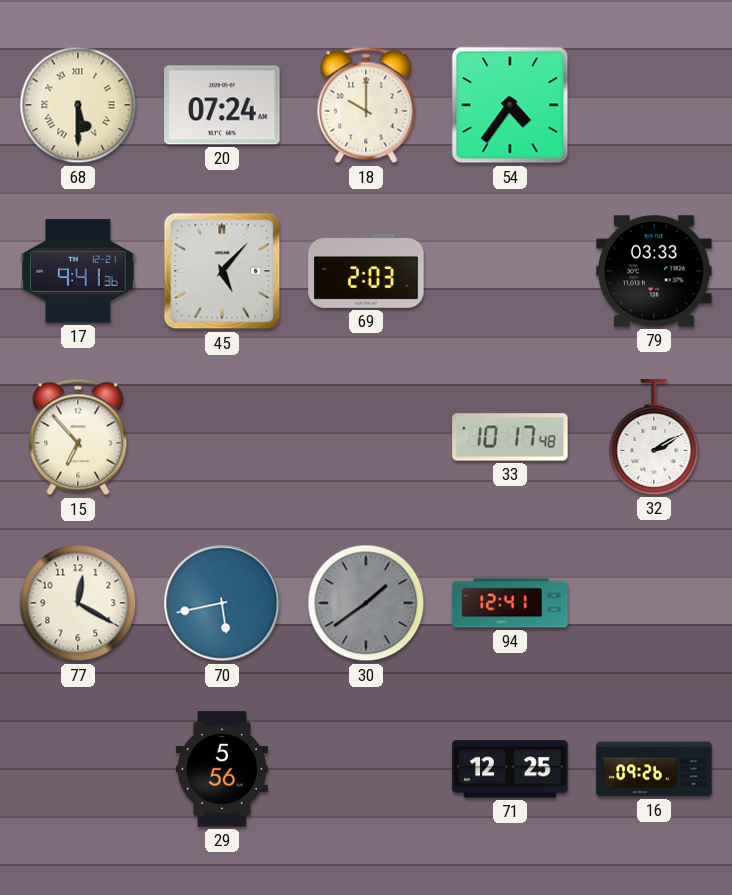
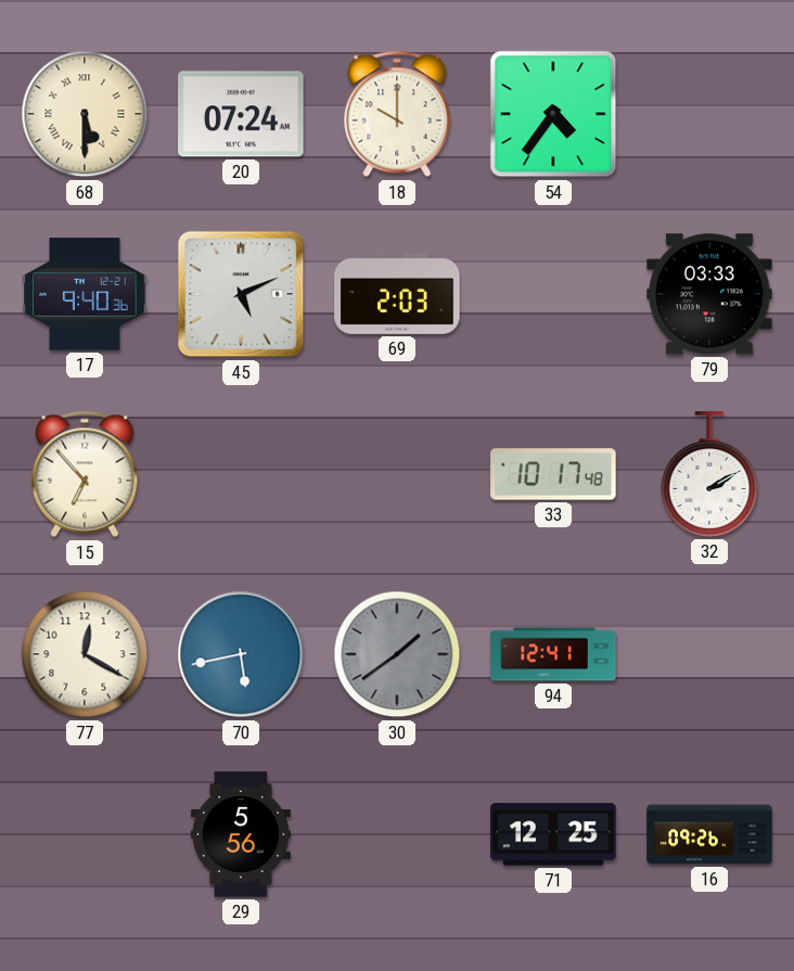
17: 9:41 -> 9:40 (85, 294)
45: 5:07 -> 5:11 (241, 294)
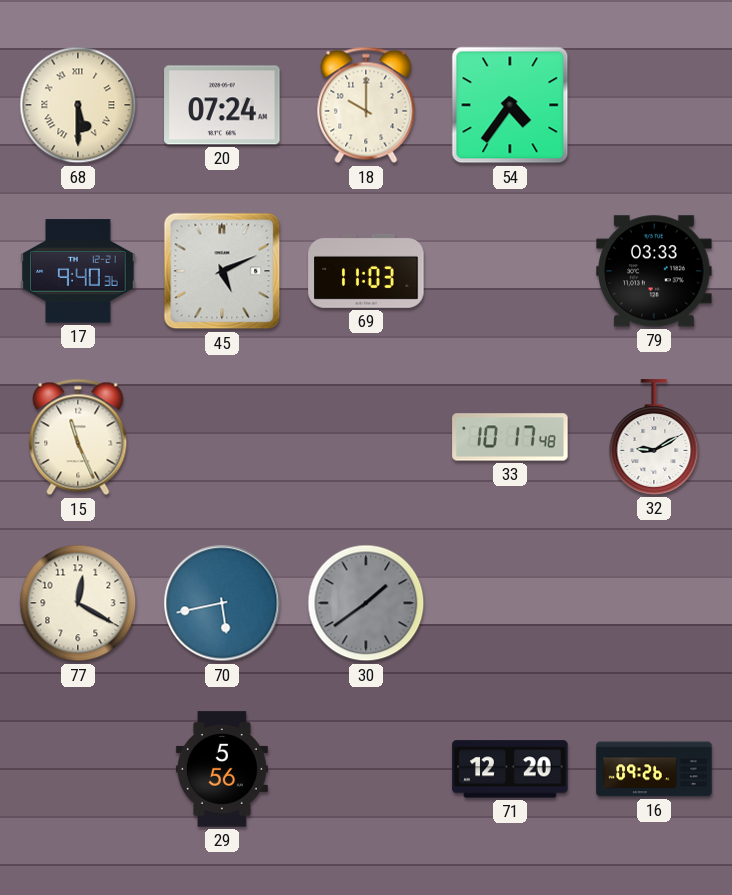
69: 2:03 -> 11:03 (366, 271)
15: 6:53 -> 11:26 (78, 437)
32: 2:10 -> 9:10 (654, 437)
94: 12:41 -> none (553, 654)
71: 12:25 -> 12:20 (510, 769)
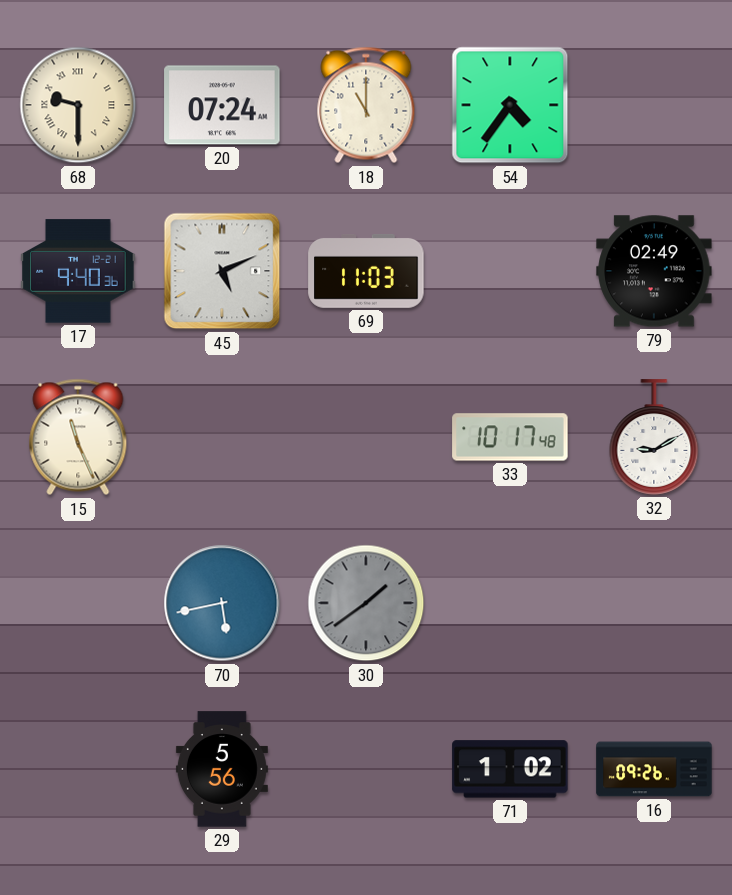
68: 5:30 -> 9:30 (78, 105)
18: 10:00 -> 11:00 (366, 105)
79: 03:33 -> 02:49 (654, 271)
77: 12:20 -> none (78, 603)
71: 12:20 -> 1:02 (510, 769)
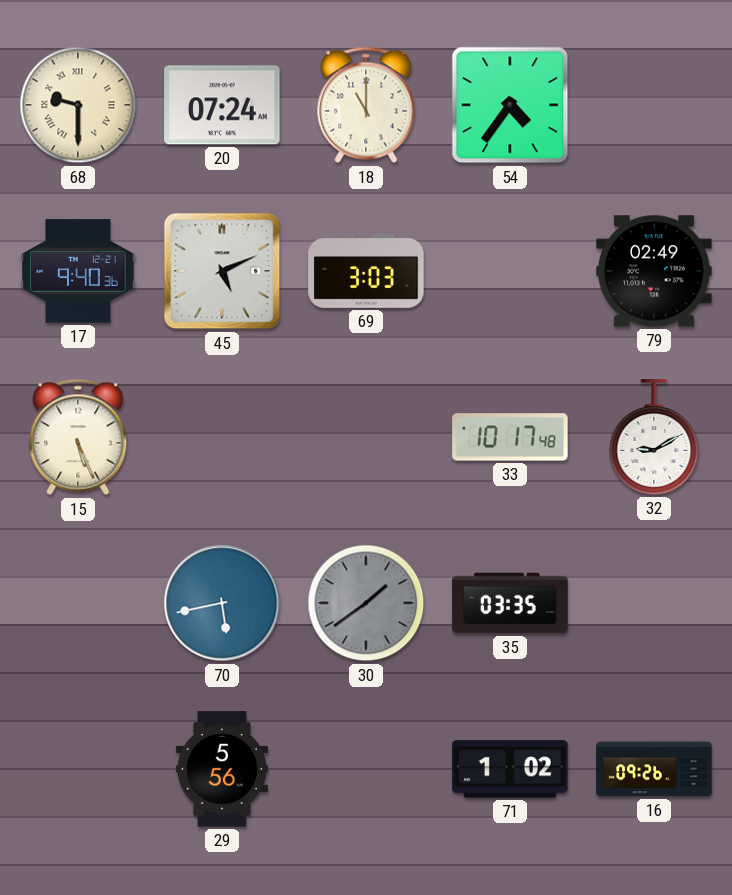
69: 11:03 -> 3:03 (366, 271)
15: 11:26 -> 5:26 (78, 437)
35: none -> 03:35 (510, 603)
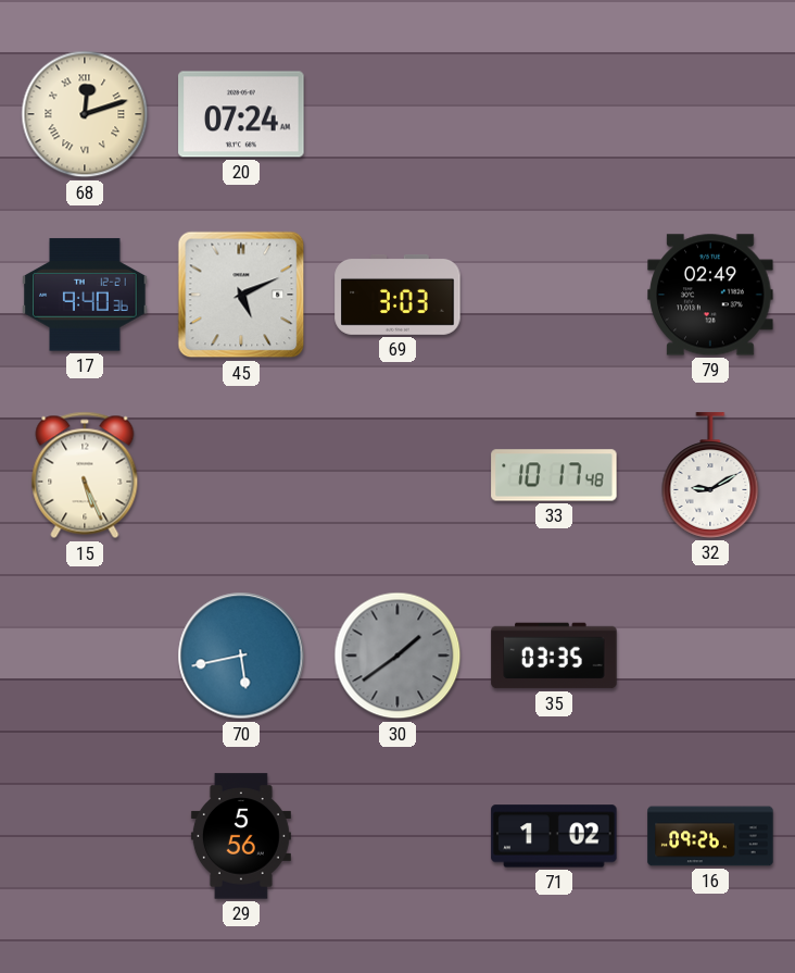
68: 9:30 -> 12:12 (85, 114)
18: 11:00 -> none (366, 105)
54: 4:36 -> none (510, 105)
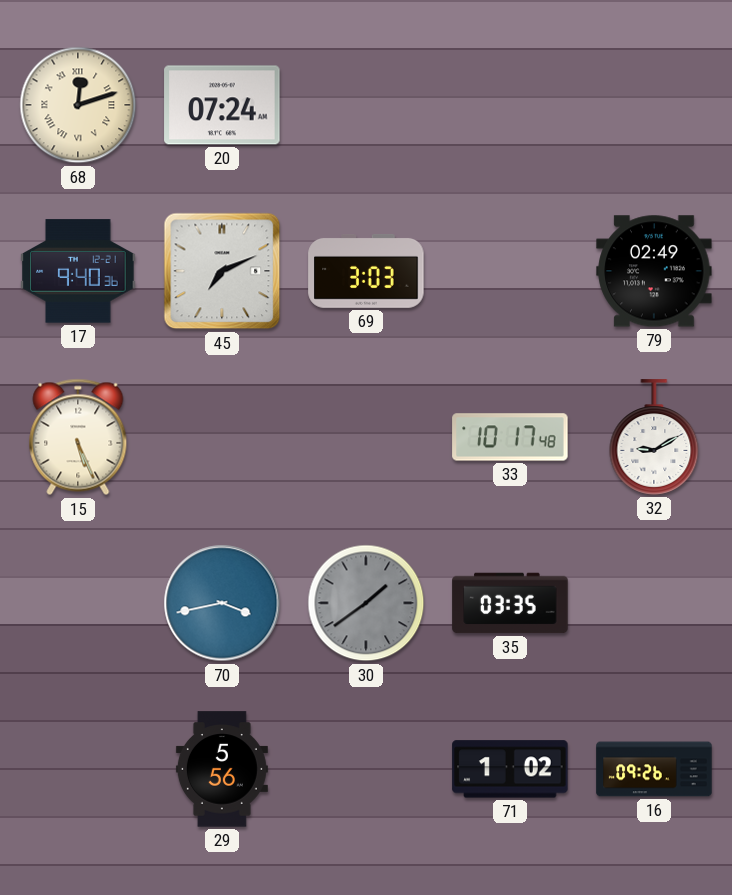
45: 5:11 -> 7:11 (222, 271)
70: 5:43 -> 3:43 (222, 603)
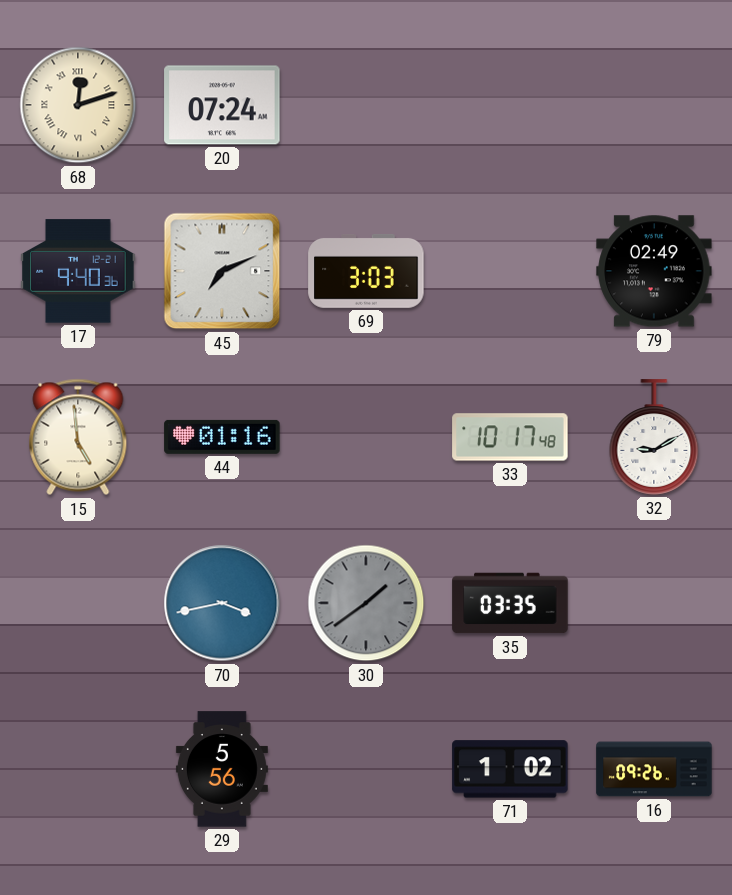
15: 5:26 -> 4:59 (78, 437)
44: none -> 01:16 (222, 437)
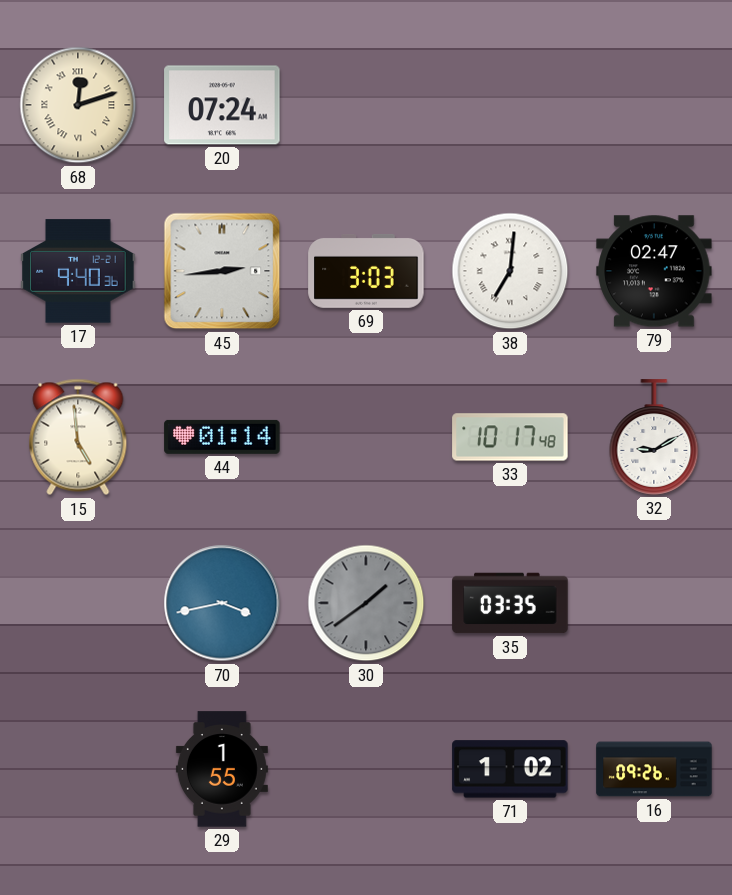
45: 7:11 -> 2:44 (222, 271)
38: none -> 7:01 (510, 271)
79: 02:49 -> 02:47 (654, 271)
44: 01:16 -> 01:14 (222, 437)
29: 5:56 -> 1:55 (222, 769)
